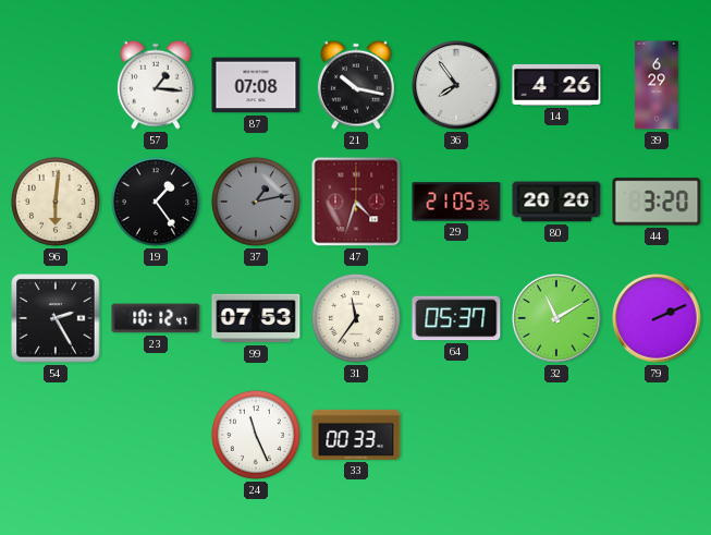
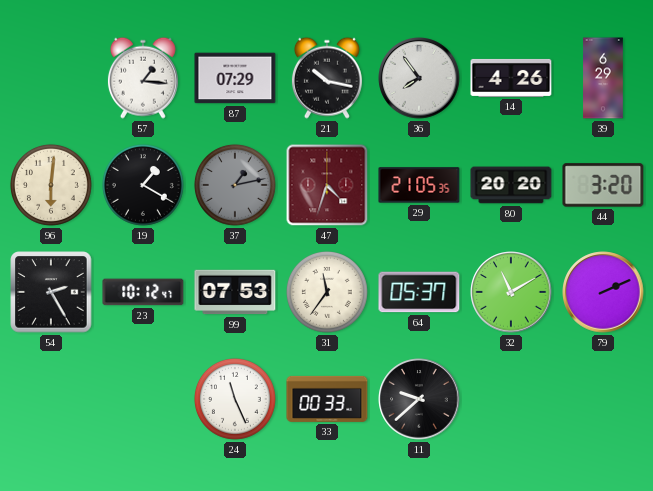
87: 07:08 -> 07:29 (235, 78)
19: 1:24 -> 1:20 (143, 185)
11: none -> 9:38 (419, 399)
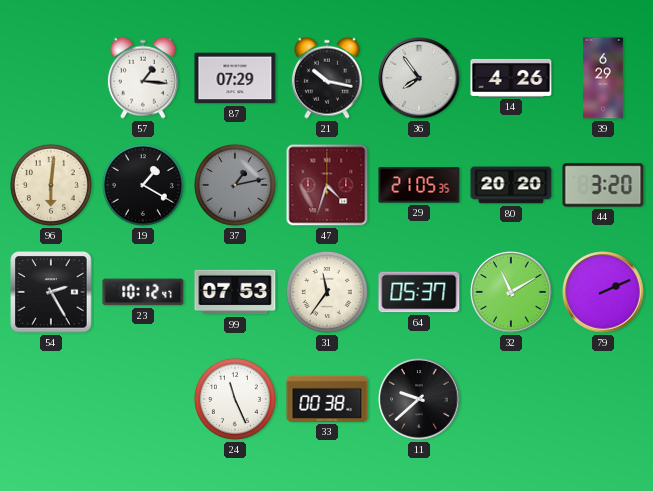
33: 00:33 -> 00:38 (327, 399)
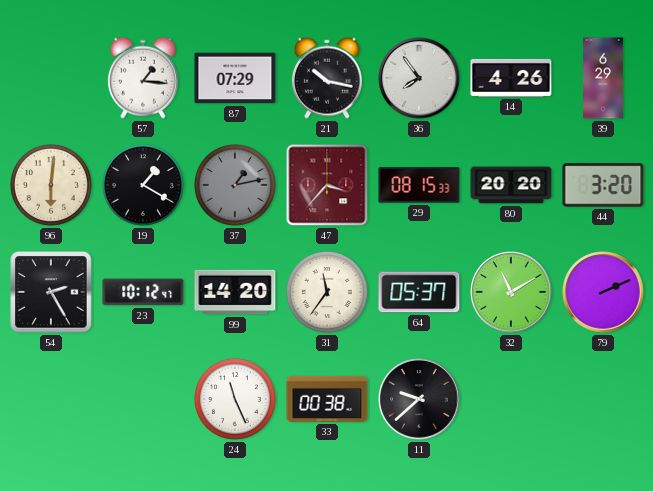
47: 4:33 -> 3:37 (327, 185)
29: 21:05 -> 08:15 (419, 185)
99: 07:53 -> 14:20 (235, 292)
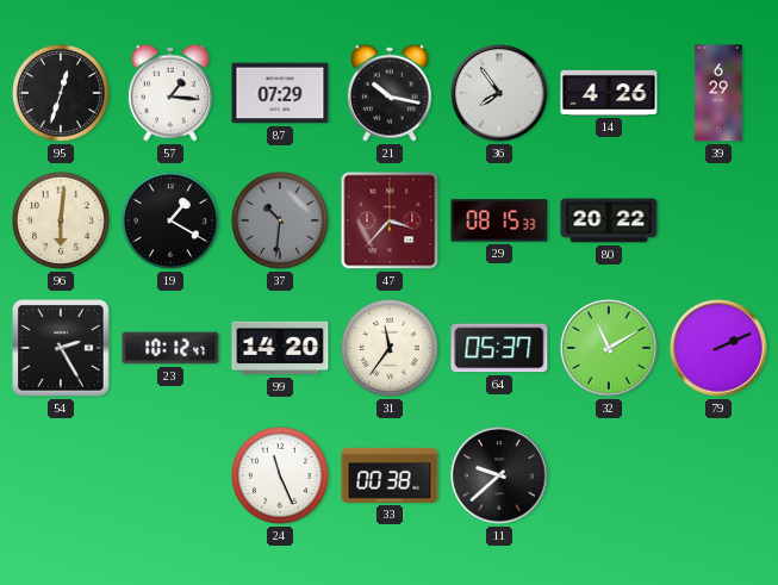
95: none -> 12:33 (61, 93)
37: 1:13 -> 10:31 (280, 220)
80: 20:20 -> 20:22 (609, 220)
44: 3:20 -> none (603, 185)
